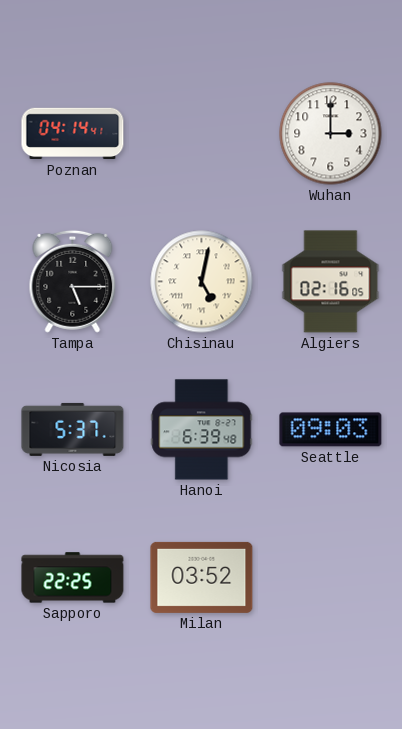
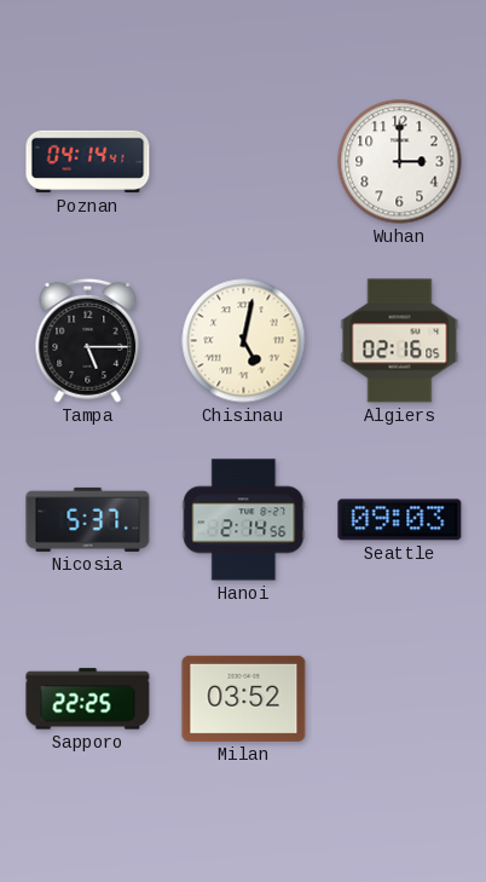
Hanoi: 6:39 -> 2:14 (244, 520)
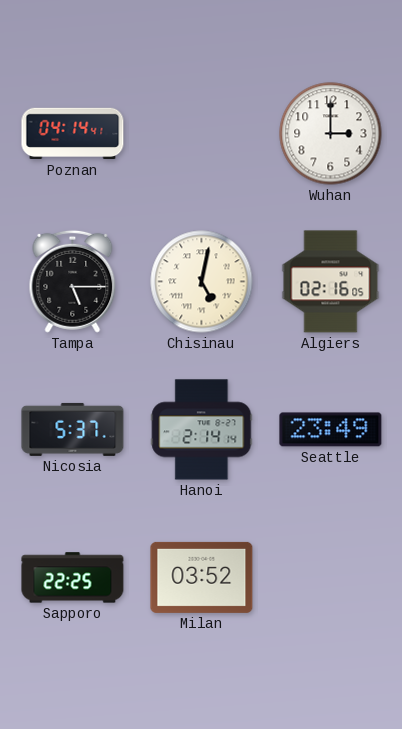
Hanoi: 2:14:56 -> 2:14:14 (202, 430)
Seattle: 09:03 -> 23:49 (331, 430)
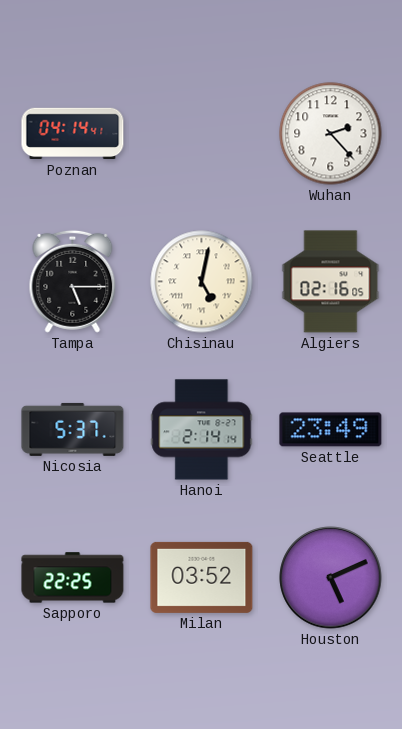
Wuhan: 3:00 -> 2:23 (331, 134)
Houston: none -> 5:11 (331, 578)
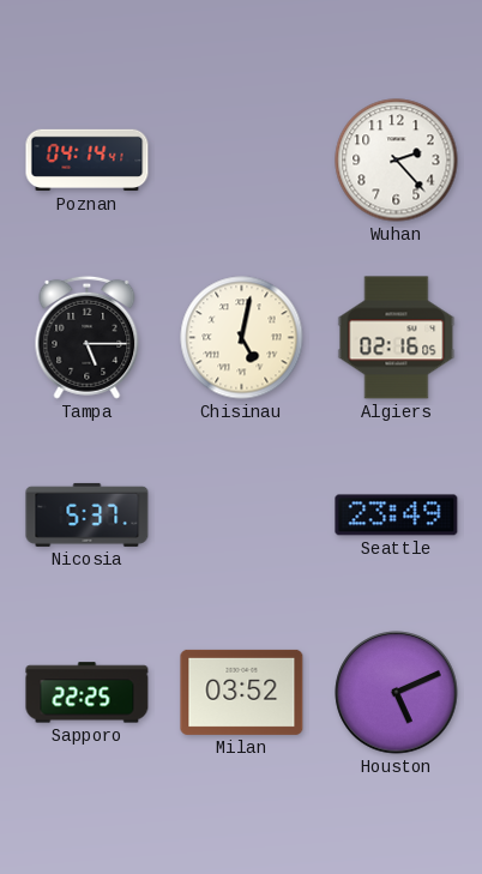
Hanoi: 2:14 -> none (202, 430)
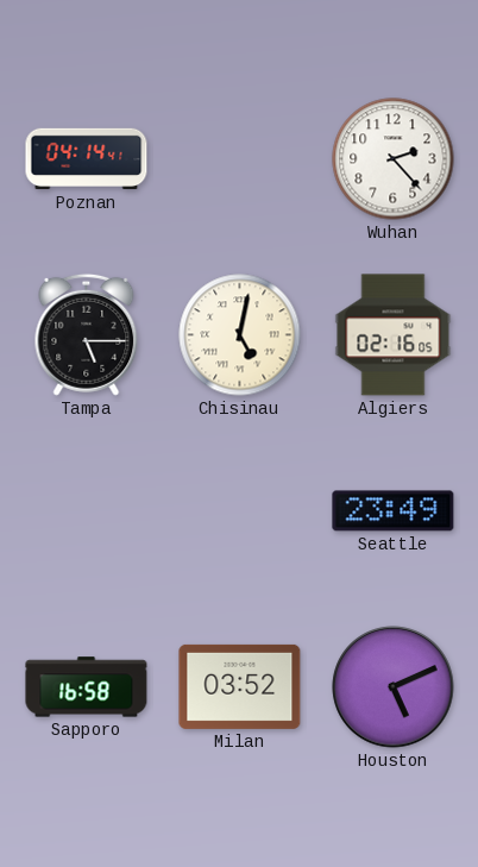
Nicosia: 5:37 -> none (88, 514)
Sapporo: 22:25 -> 16:58 (87, 687)
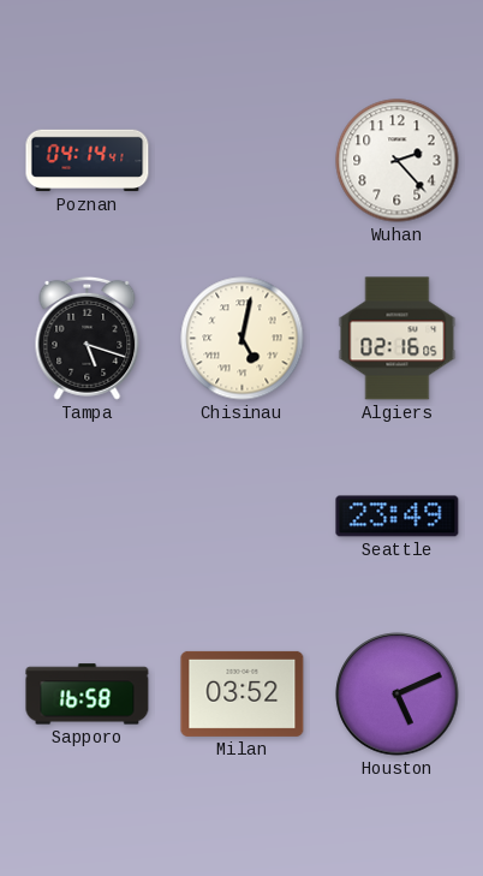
Tampa: 5:15 -> 5:18 (88, 338)
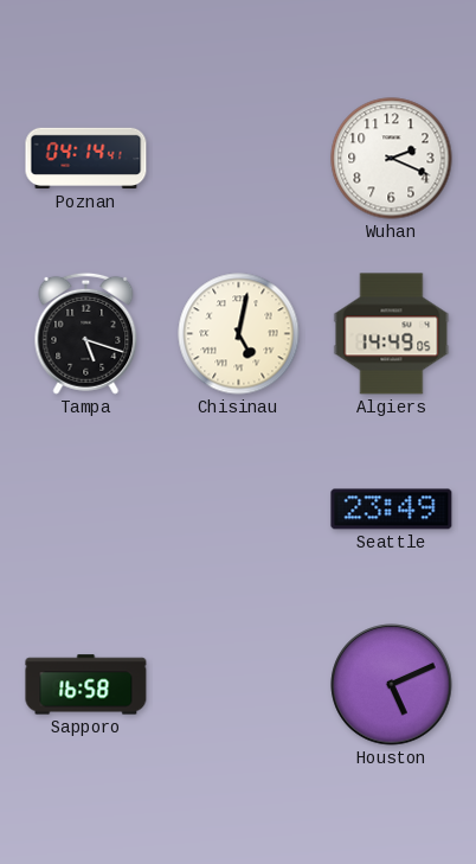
Wuhan: 2:23 -> 2:19 (392, 159)
Algiers: 02:16 -> 14:49 (392, 334)
Milan: 03:52 -> none (243, 693)
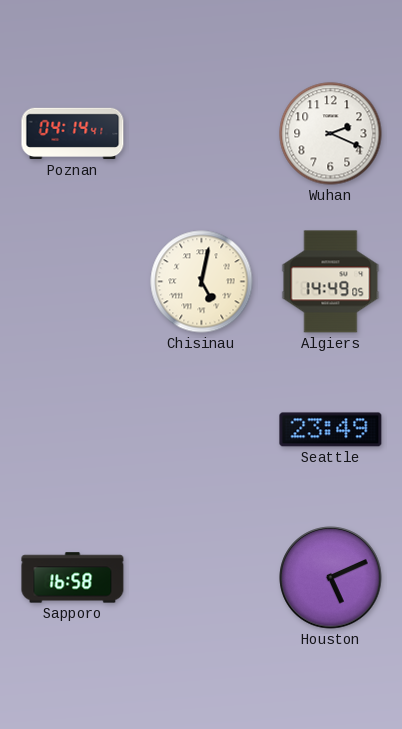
Tampa: 5:18 -> none (86, 333)
